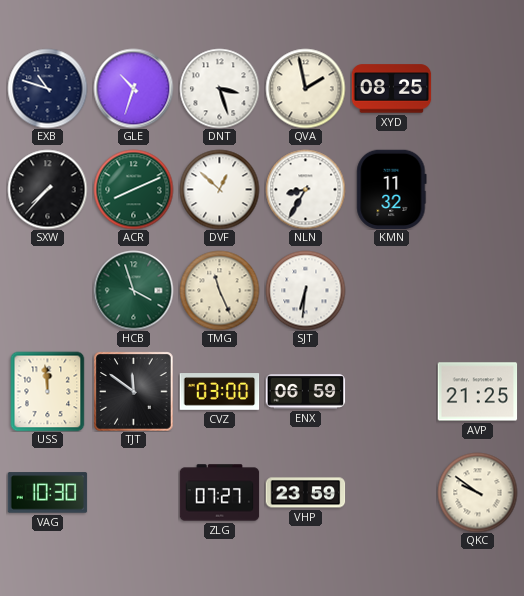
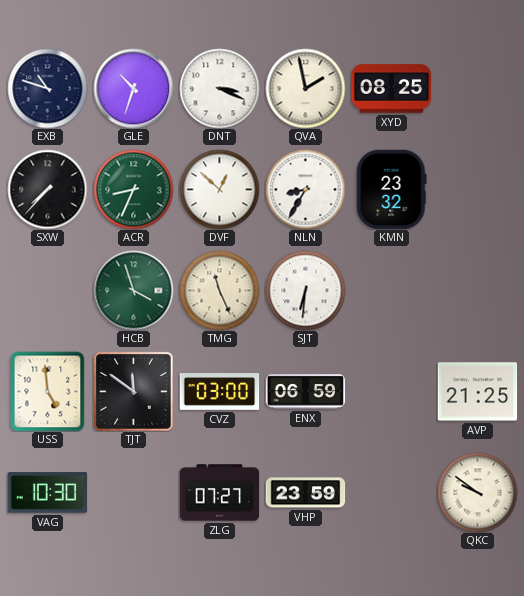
DNT: 3:27 -> 3:19 (219, 88)
ACR: 8:11 -> 8:34 (133, 189)
KMN: 11:32 -> 23:32 (392, 189)
USS: 11:59 -> 4:59 (48, 391)
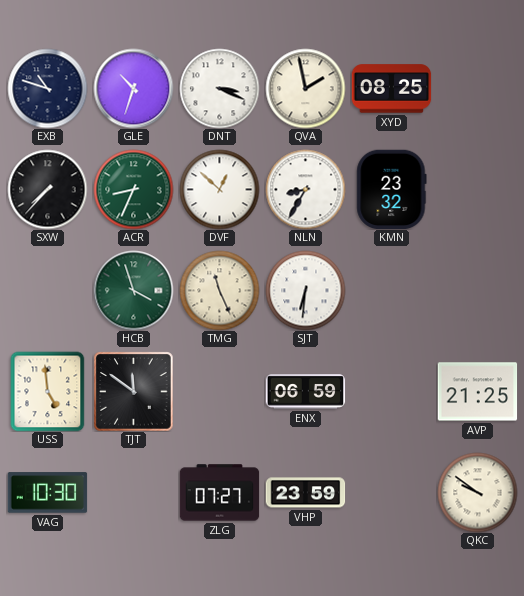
CVZ: 03:00 -> none (219, 392)
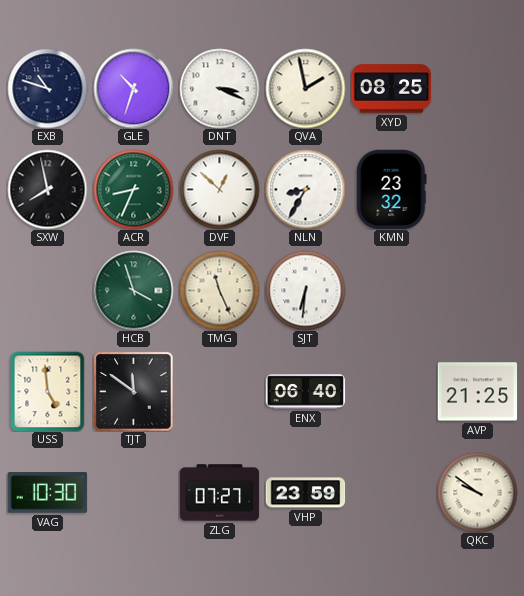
SXW: 7:37 -> 7:58 (47, 189)
ENX: 06:59 -> 06:40 (305, 392)
